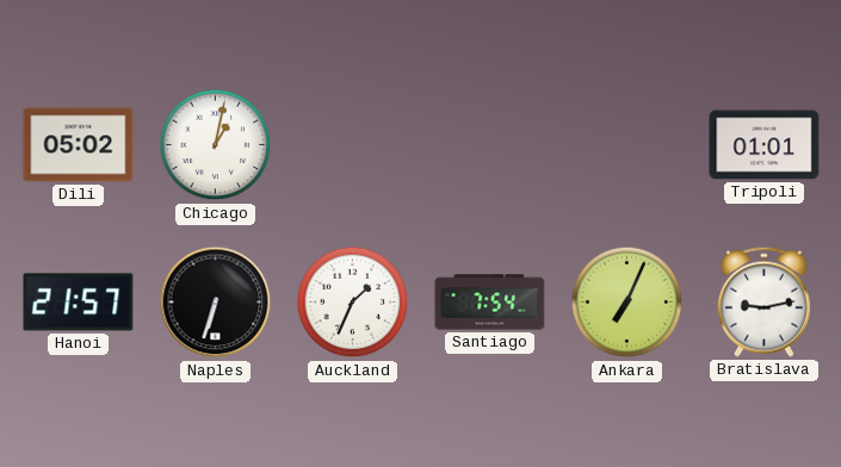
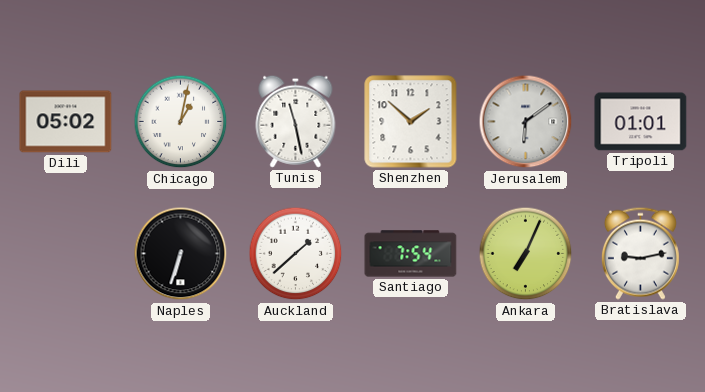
Tunis: none -> 11:28 (296, 121)
Shenzhen: none -> 1:52 (411, 122)
Jerusalem: none -> 6:09 (526, 122)
Hanoi: 21:57 -> none (79, 303)
Auckland: 1:34 -> 1:38 (296, 254)
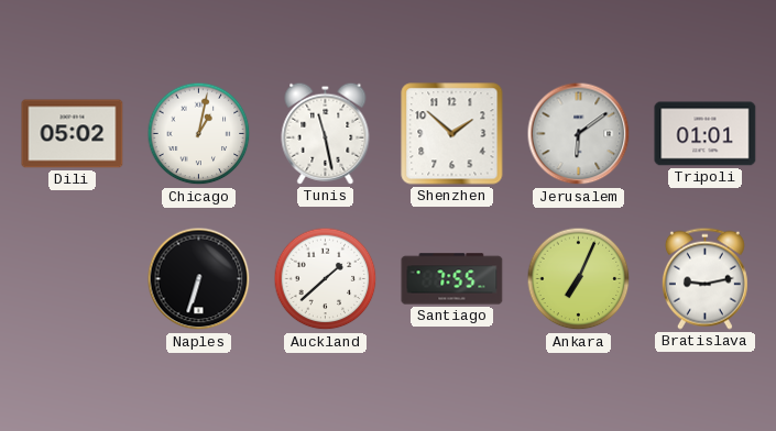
Santiago: 7:54 -> 7:55 (452, 279)
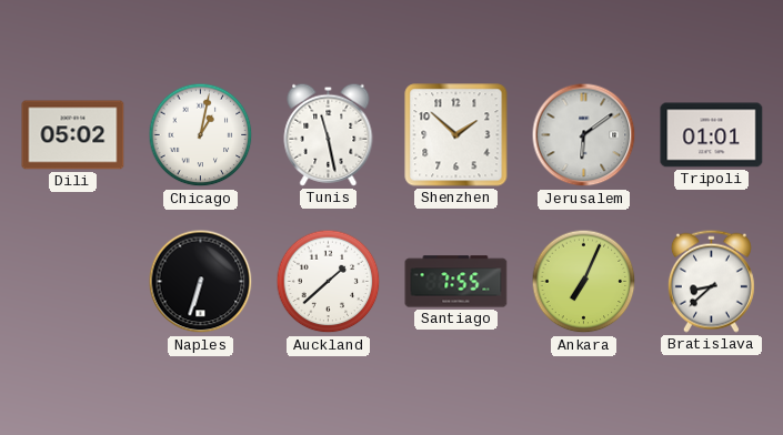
Bratislava: 9:13 -> 8:38 (711, 281)
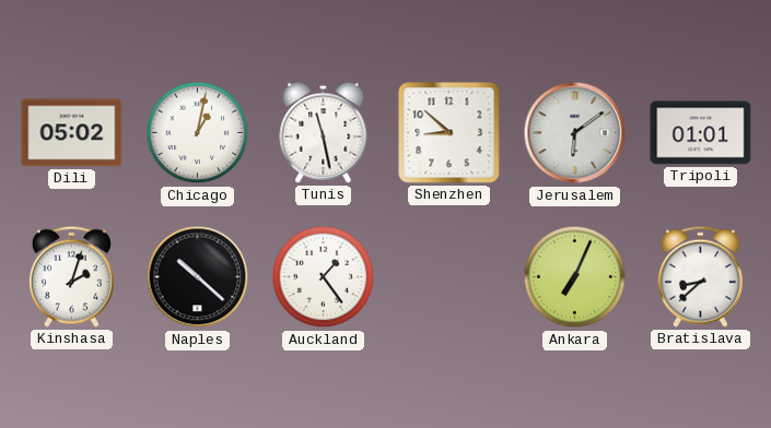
Shenzhen: 1:52 -> 8:52 (449, 133)
Kinshasa: none -> 2:03 (71, 276)
Naples: 6:33 -> 10:22 (198, 277)
Auckland: 1:38 -> 1:24 (324, 277)
Santiago: 7:55 -> none (456, 282)
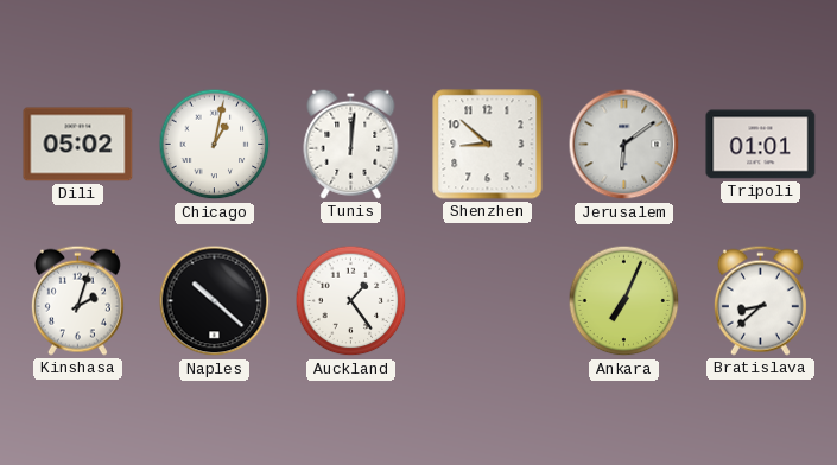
Tunis: 11:28 -> 12:01 (351, 144)
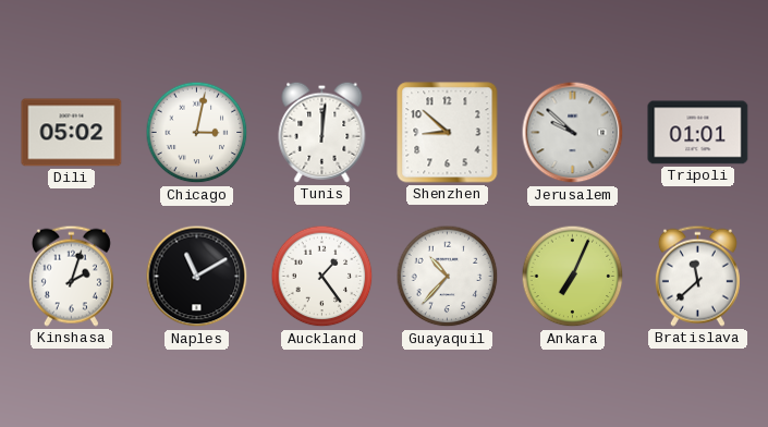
Chicago: 1:02 -> 3:02 (197, 133)
Jerusalem: 6:09 -> 9:52 (573, 133)
Naples: 10:22 -> 11:10 (197, 277)
Guayaquil: none -> 10:37 (448, 277)
Bratislava: 8:38 -> 11:38 (697, 276)
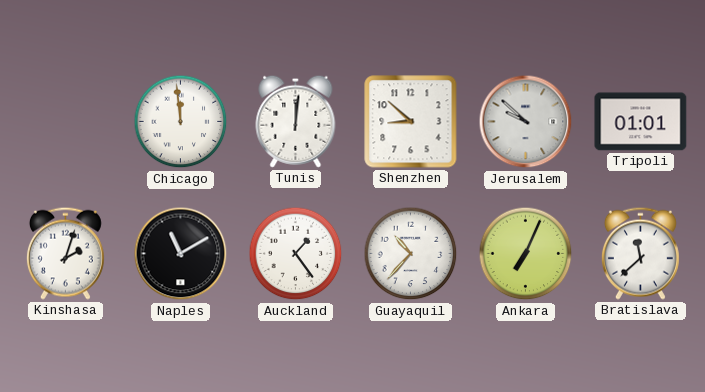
Dili: 05:02 -> none (72, 133)
Chicago: 3:02 -> 11:59 (181, 122)
